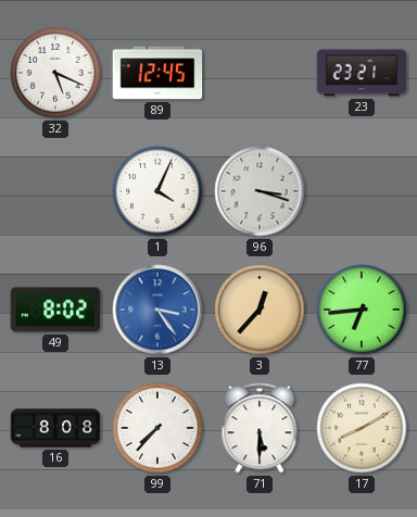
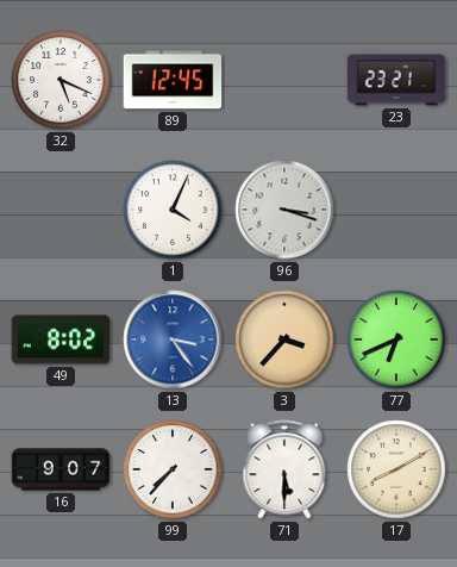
3: 12:37 -> 3:37 (284, 339)
77: 6:44 -> 6:41 (396, 339)
16: 8:08 -> 9:07 (61, 469)
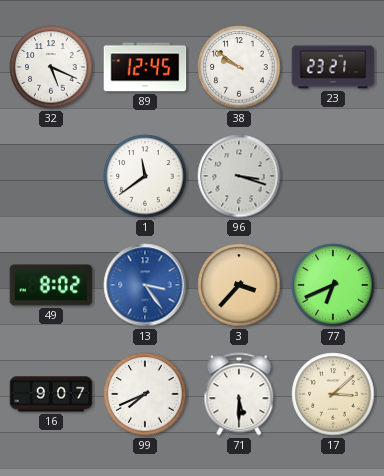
38: none -> 9:51 (239, 67)
1: 4:04 -> 11:39 (145, 176)
99: 7:37 -> 7:41 (145, 394)
17: 8:10 -> 3:08 (333, 394)
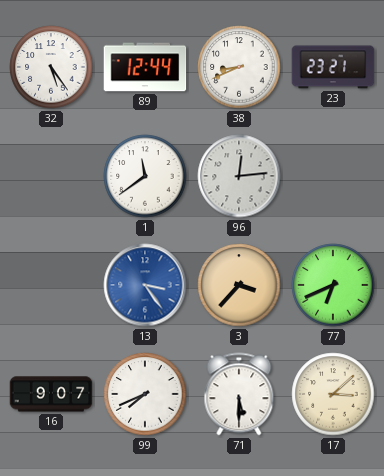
32: 5:19 -> 5:24 (51, 67)
89: 12:45 -> 12:44 (145, 67)
38: 9:51 -> 8:41 (239, 67)
96: 3:18 -> 12:14 (239, 176)
49: 8:02 -> none (51, 285)
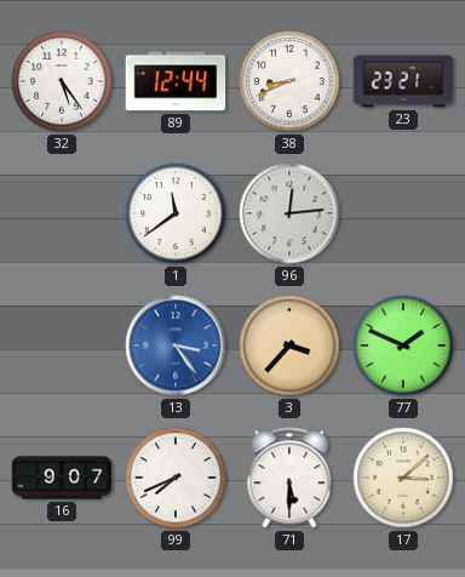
77: 6:41 -> 1:49 (403, 345)
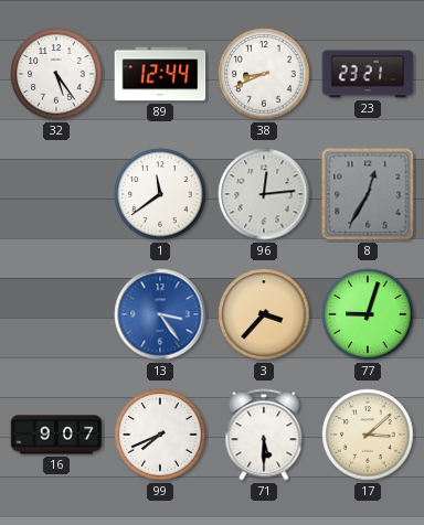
8: none -> 12:35 (368, 194)
77: 1:49 -> 9:03 (368, 314)
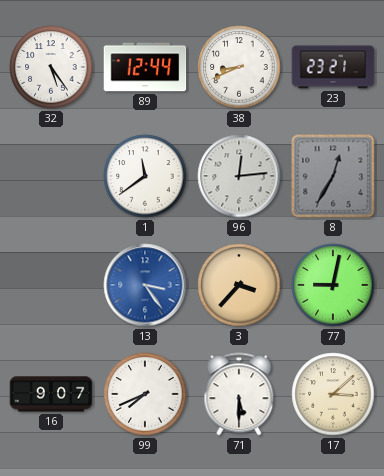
77: 9:03 -> 9:02 (333, 285)
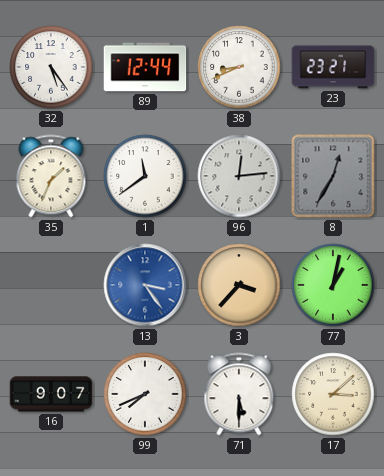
35: none -> 1:34 (51, 176)
77: 9:02 -> 1:02 (333, 285)
